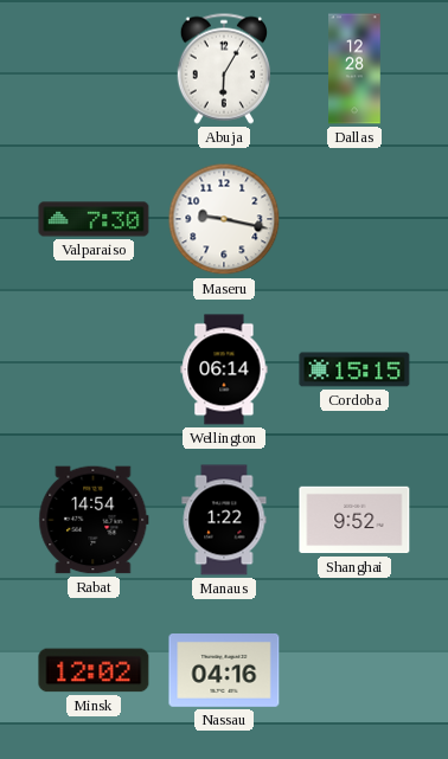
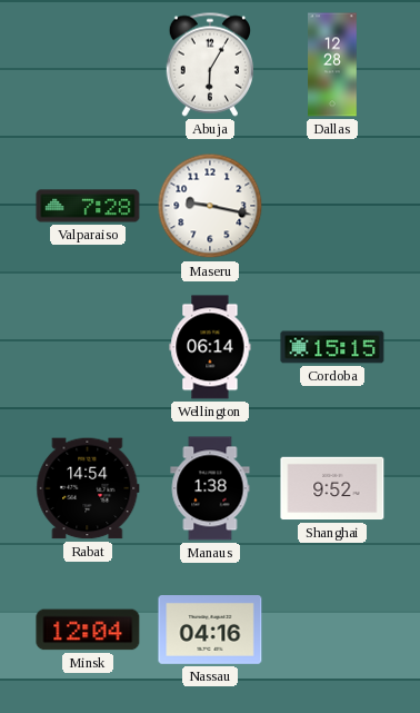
Valparaiso: 7:30 -> 7:28 (88, 206)
Manaus: 1:22 -> 1:38 (210, 488)
Minsk: 12:02 -> 12:04 (88, 630)
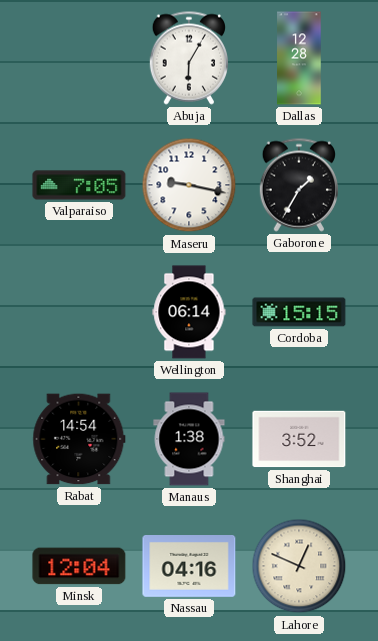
Valparaiso: 7:28 -> 7:05 (79, 185)
Gaborone: none -> 1:35 (298, 185)
Shanghai: 9:52 -> 3:52 (299, 439)
Lahore: none -> 12:49 (299, 566)
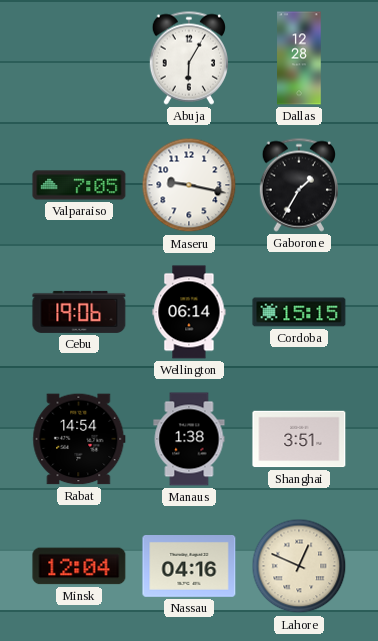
Cebu: none -> 19:06 (79, 312)
Shanghai: 3:52 -> 3:51 (299, 439)
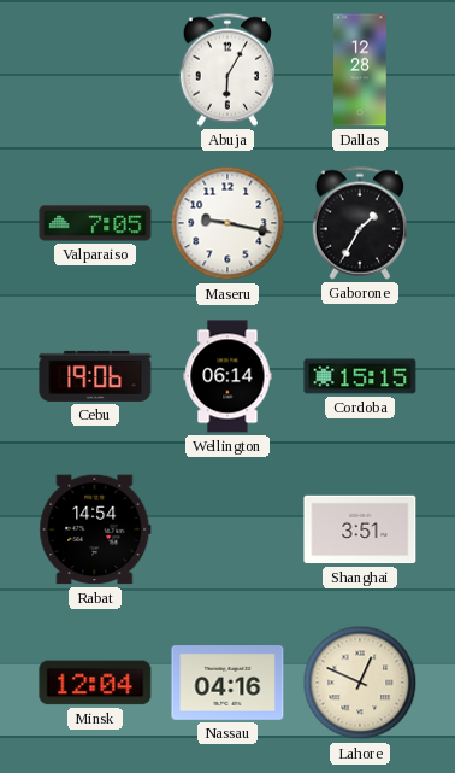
Manaus: 1:38 -> none (189, 439)
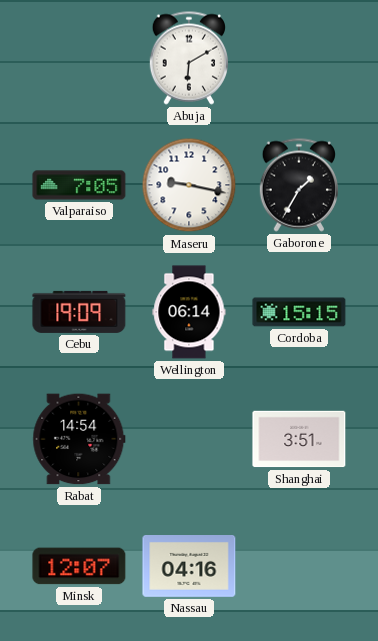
Abuja: 6:05 -> 6:10 (188, 58)
Dallas: 12:28 -> none (360, 70)
Cebu: 19:06 -> 19:09 (79, 312)
Minsk: 12:04 -> 12:07 (79, 566)
Lahore: 12:49 -> none (360, 683)
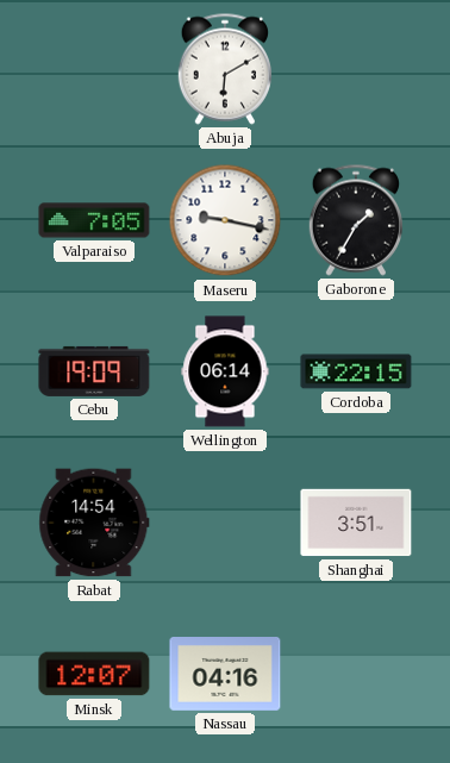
Cordoba: 15:15 -> 22:15 (356, 371)
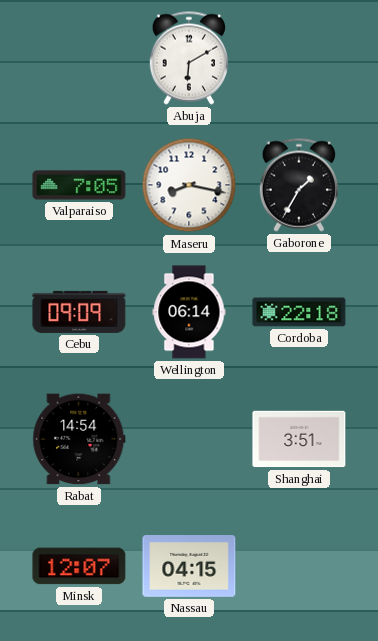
Maseru: 9:17 -> 8:17 (189, 185)
Cebu: 19:09 -> 09:09 (79, 312)
Cordoba: 22:15 -> 22:18 (299, 312)
Nassau: 04:16 -> 04:15 (189, 567)
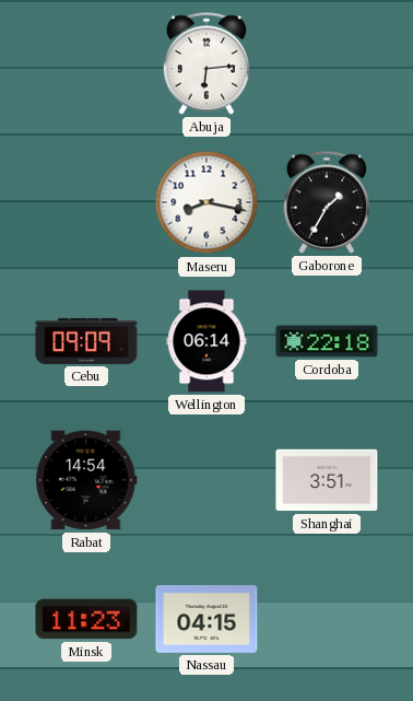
Abuja: 6:10 -> 6:14 (205, 63)
Valparaiso: 7:05 -> none (79, 185)
Minsk: 12:07 -> 11:23 (86, 619)
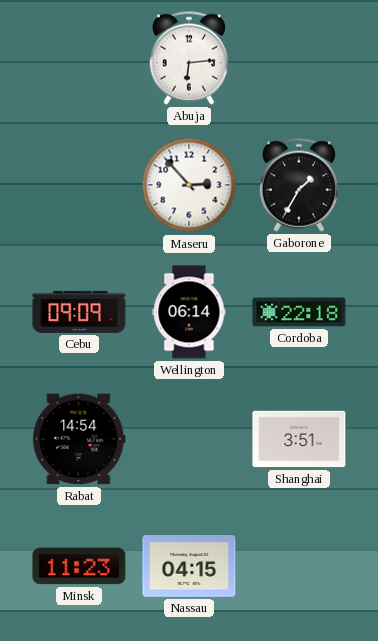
Maseru: 8:17 -> 2:53 (189, 185)
